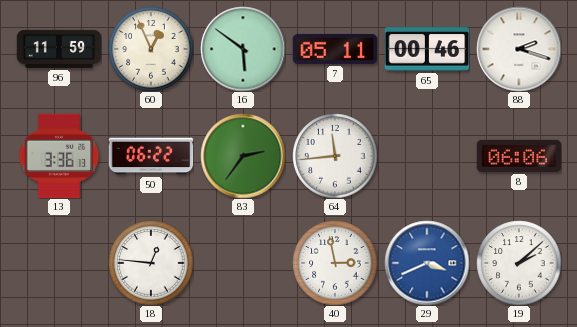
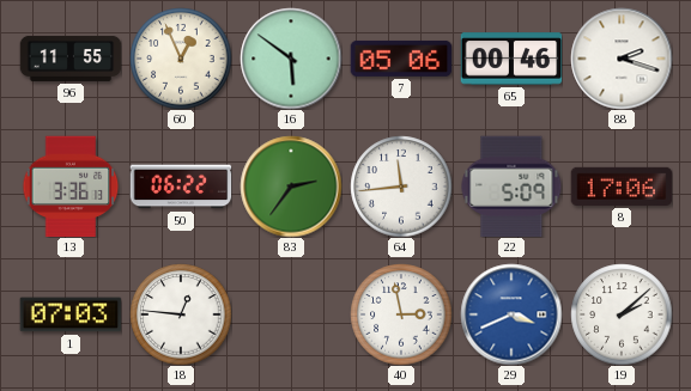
96: 11:59 -> 11:55 (71, 59)
7: 05:11 -> 05:06 (401, 59)
22: none -> 5:09 (511, 187)
8: 06:06 -> 17:06 (622, 187)
1: none -> 07:03 (71, 314)
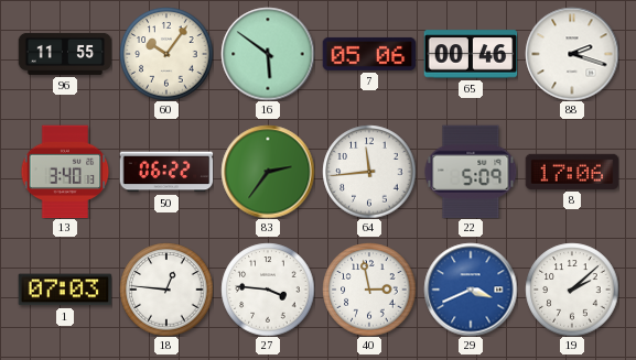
60: 12:56 -> 10:06 (166, 54)
13: 3:36 -> 3:40 (65, 172)
27: none -> 3:46 (268, 290)
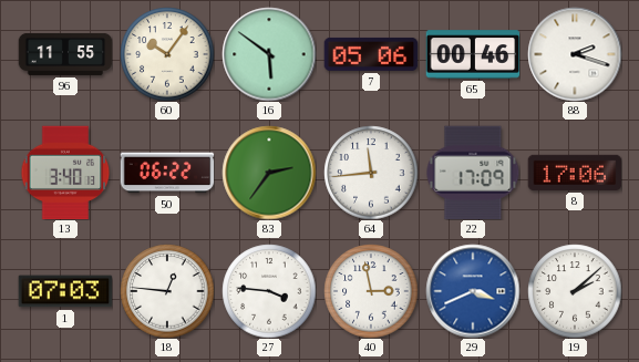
22: 5:09 -> 17:09 (473, 173)
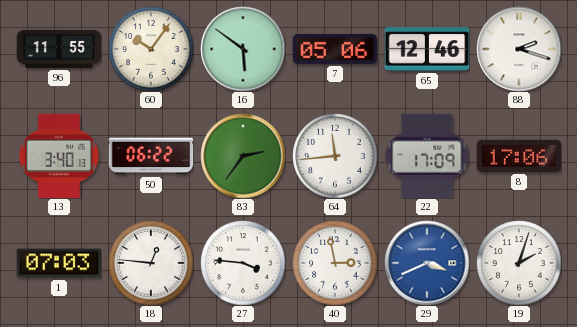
65: 00:46 -> 12:46 (427, 49)
19: 2:08 -> 2:03 (519, 263)
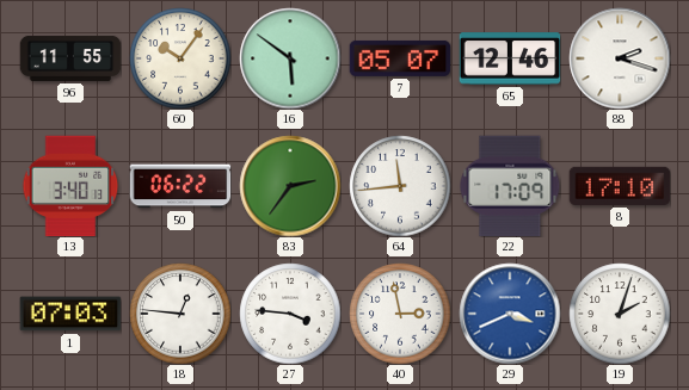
7: 05:06 -> 05:07 (400, 58)
8: 17:06 -> 17:10 (620, 186)
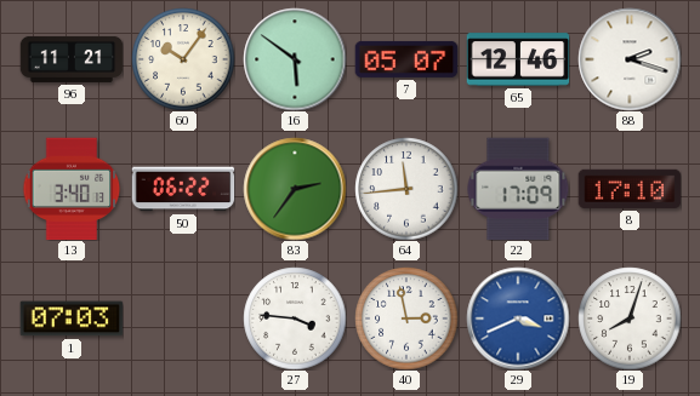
96: 11:55 -> 11:21 (72, 59)
18: 12:46 -> none (180, 314)
19: 2:03 -> 8:03 (630, 318)
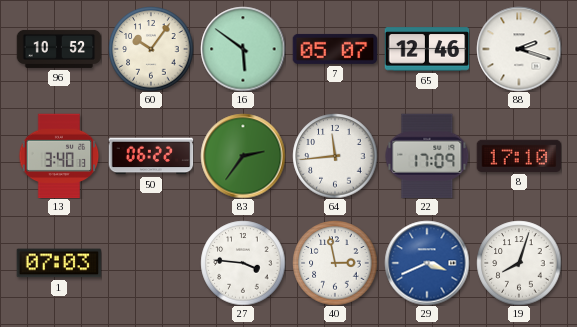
96: 11:21 -> 10:52 (59, 49)
